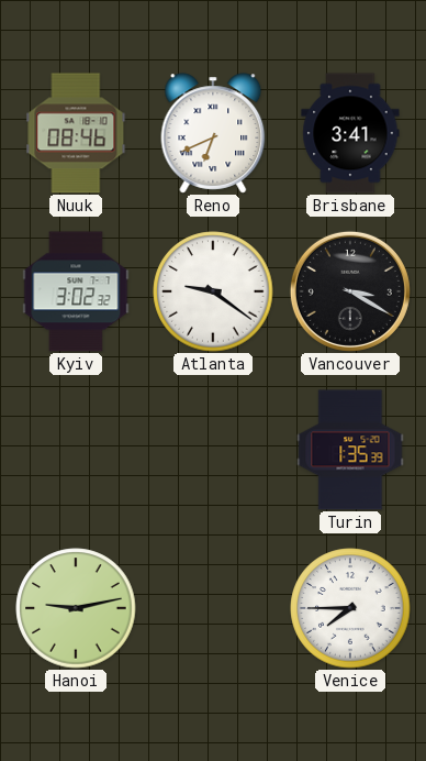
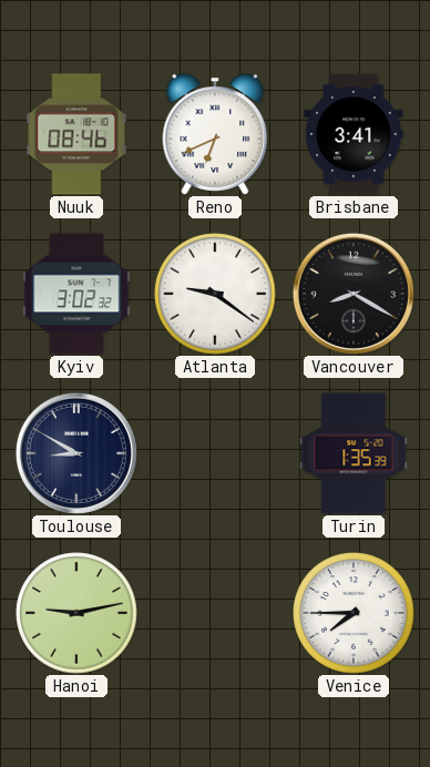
Vancouver: 3:20 -> 8:20 (354, 294)
Toulouse: none -> 8:50 (76, 453)
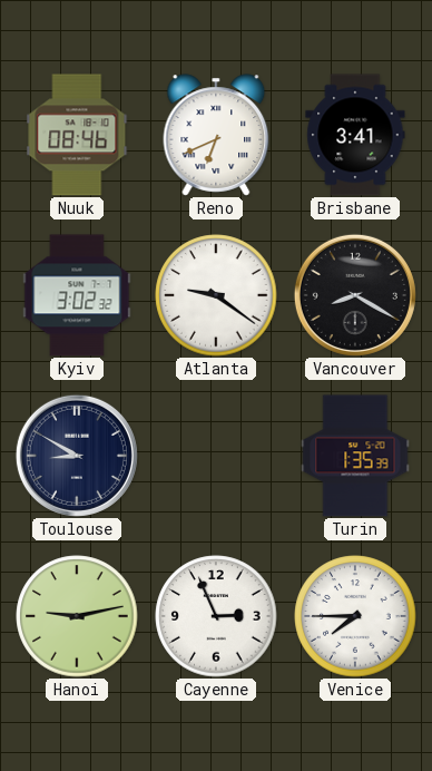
Cayenne: none -> 2:56 (216, 616)
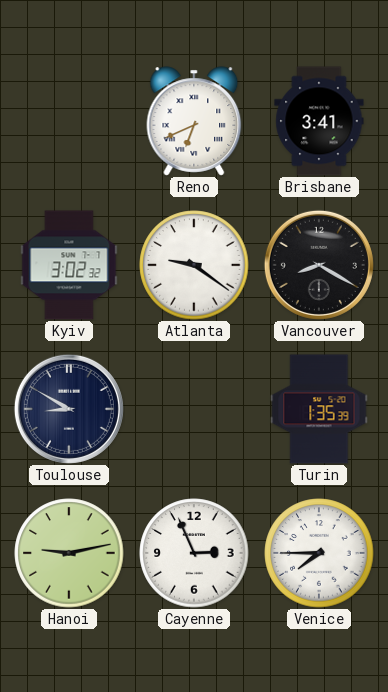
Nuuk: 08:46 -> none (77, 135)
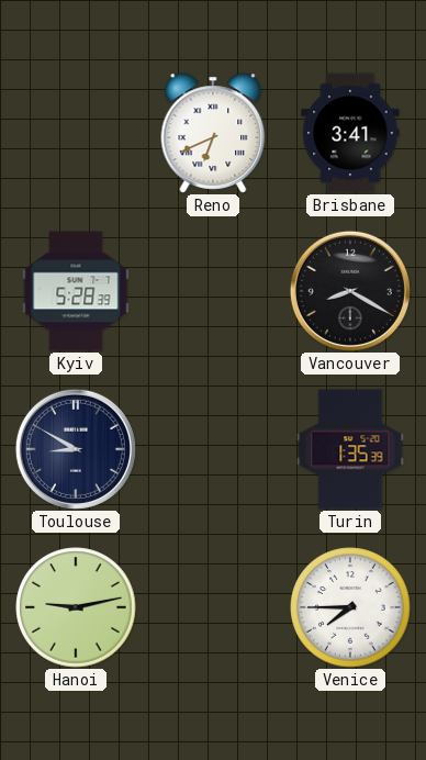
Kyiv: 3:02 -> 5:28 (76, 291)
Atlanta: 9:21 -> none (194, 265)
Cayenne: 2:56 -> none (194, 553)
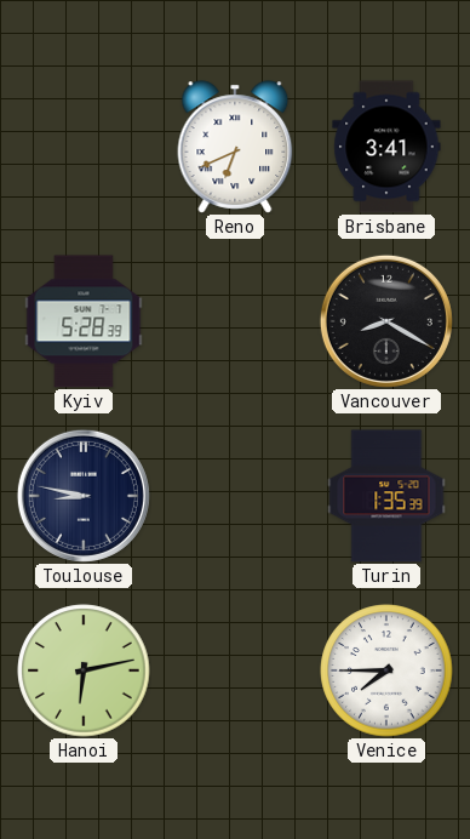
Toulouse: 8:50 -> 8:47 (84, 496)
Hanoi: 9:13 -> 6:13 (84, 670)
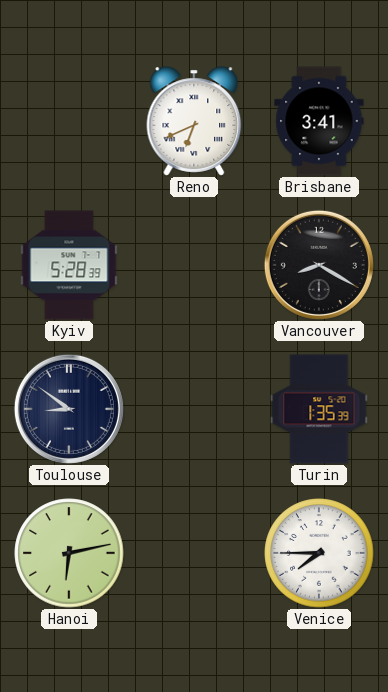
Toulouse: 8:47 -> 8:51 (69, 409)
